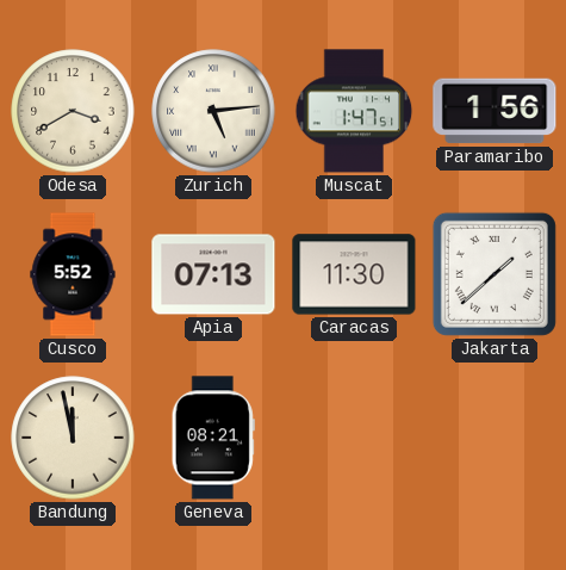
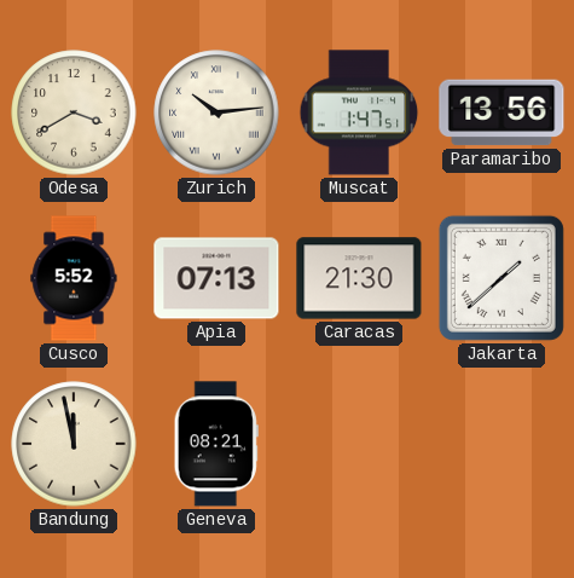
Zurich: 5:14 -> 10:14 (216, 112)
Paramaribo: 1:56 -> 13:56 (501, 112)
Caracas: 11:30 -> 21:30 (359, 278)
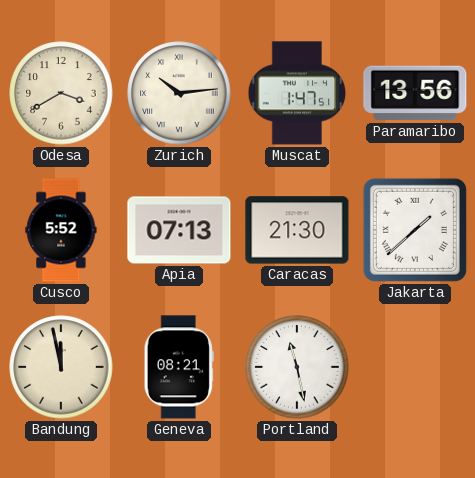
Portland: none -> 11:28 (297, 367)
